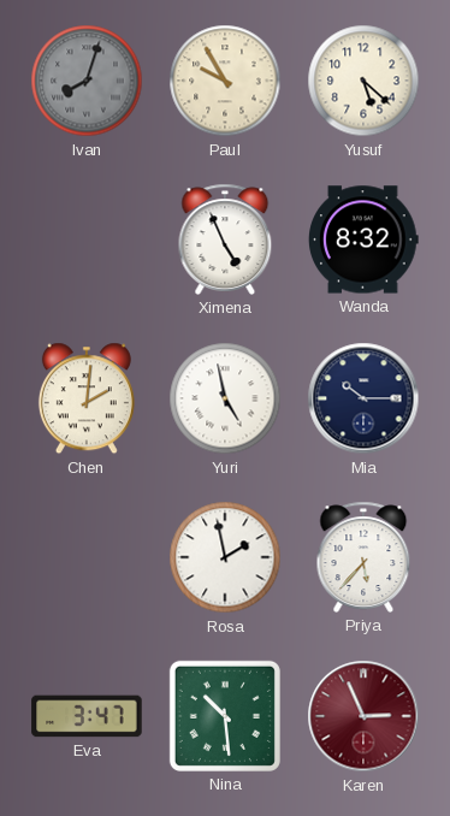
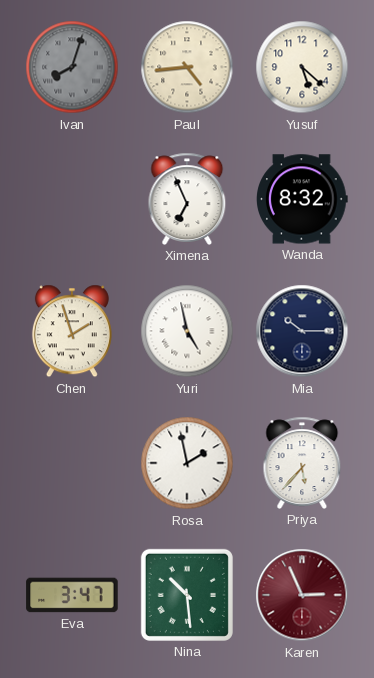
Paul: 9:55 -> 4:44 (187, 67)
Ximena: 4:56 -> 6:56 (187, 199)
Chen: 2:01 -> 1:57 (72, 331)
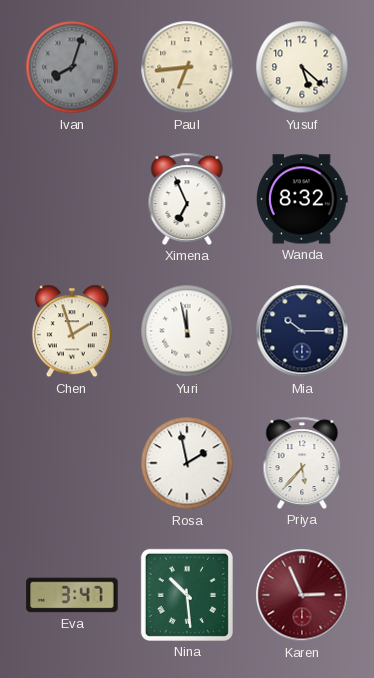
Paul: 4:44 -> 6:44 (187, 67)
Yuri: 4:58 -> 11:58 (187, 331)
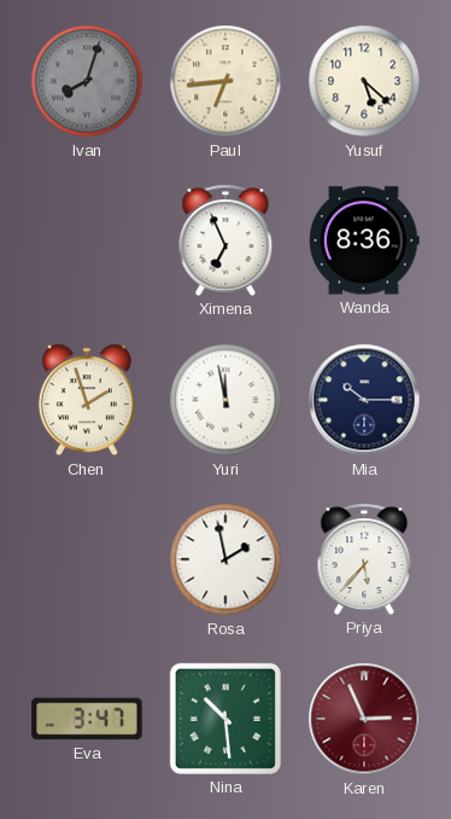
Wanda: 8:32 -> 8:36 (365, 240)
